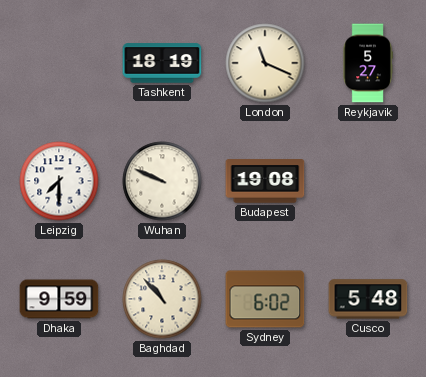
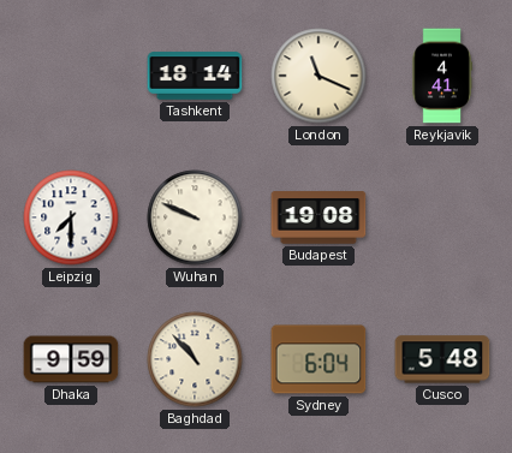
Tashkent: 18:19 -> 18:14 (195, 76)
Reykjavik: 5:27 -> 4:41 (442, 76)
Sydney: 6:02 -> 6:04 (318, 359)
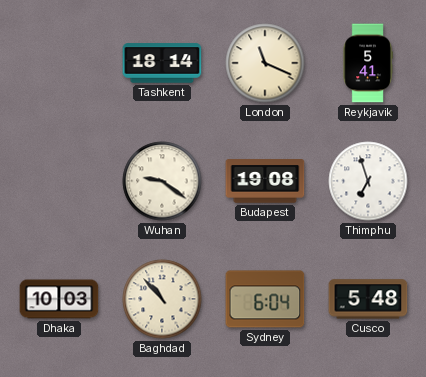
Reykjavik: 4:41 -> 5:41 (368, 63)
Leipzig: 7:30 -> none (71, 217)
Wuhan: 9:49 -> 9:21 (162, 181)
Thimphu: none -> 6:57 (368, 181)
Dhaka: 9:59 -> 10:03 (59, 299)
